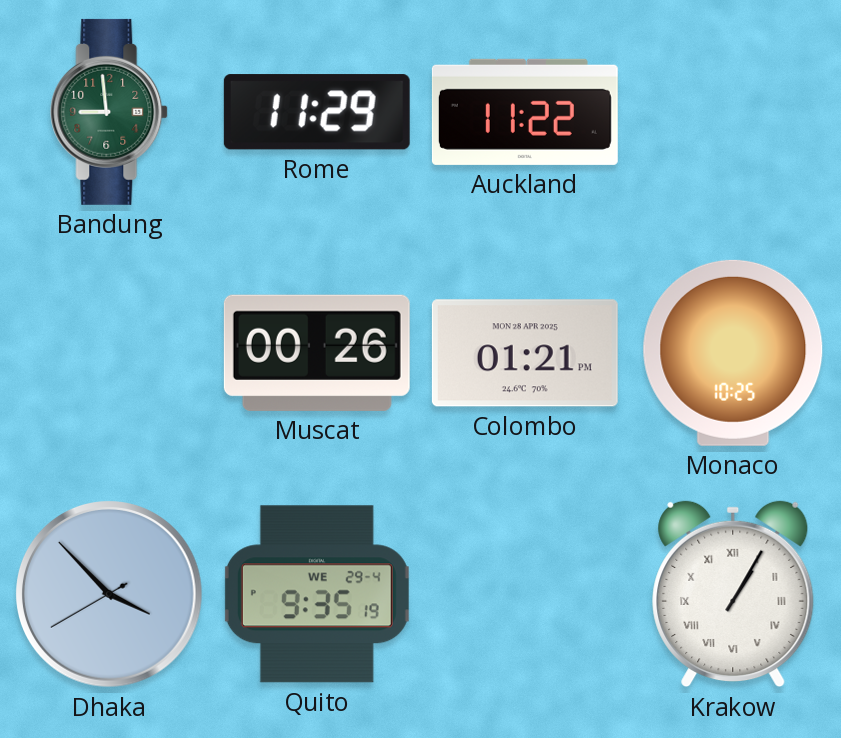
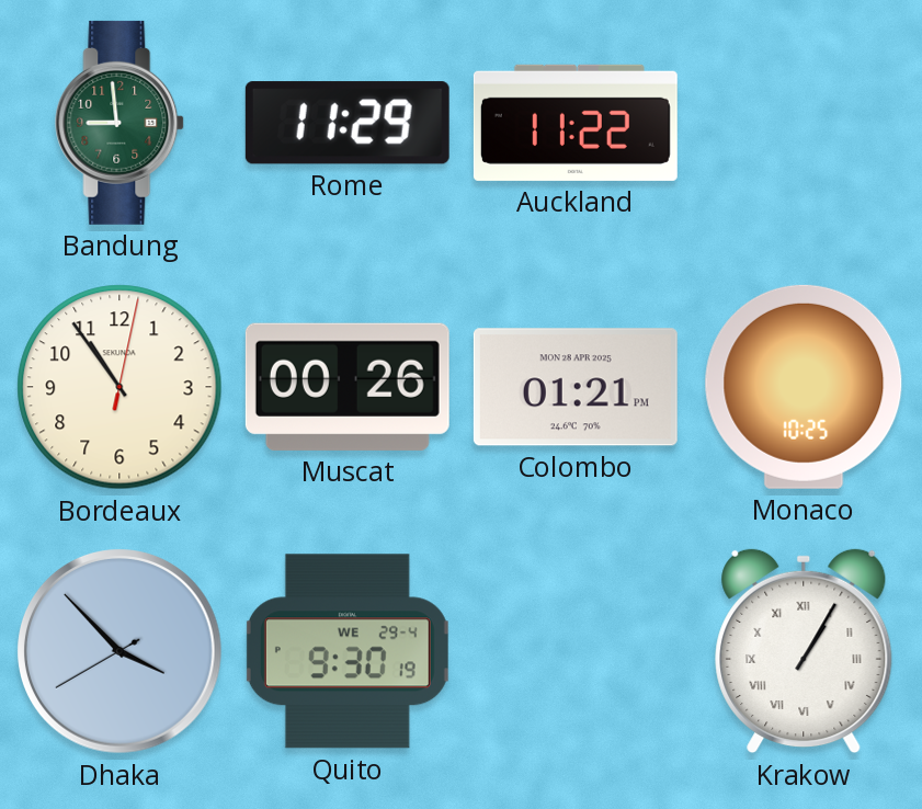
Bordeaux: none -> 10:54 (119, 387)
Quito: 9:35 -> 9:30 (348, 651)
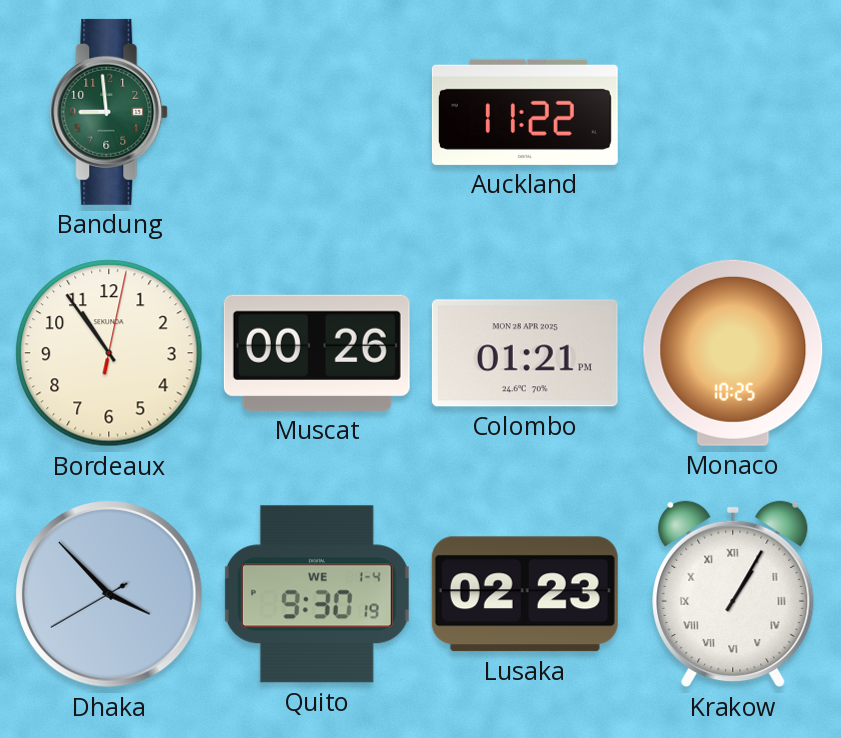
Rome: 11:29 -> none (348, 123)
Quito date: WE 29-4 -> WE 1-4 (317, 594)
Lusaka: none -> 02:23 (525, 594)
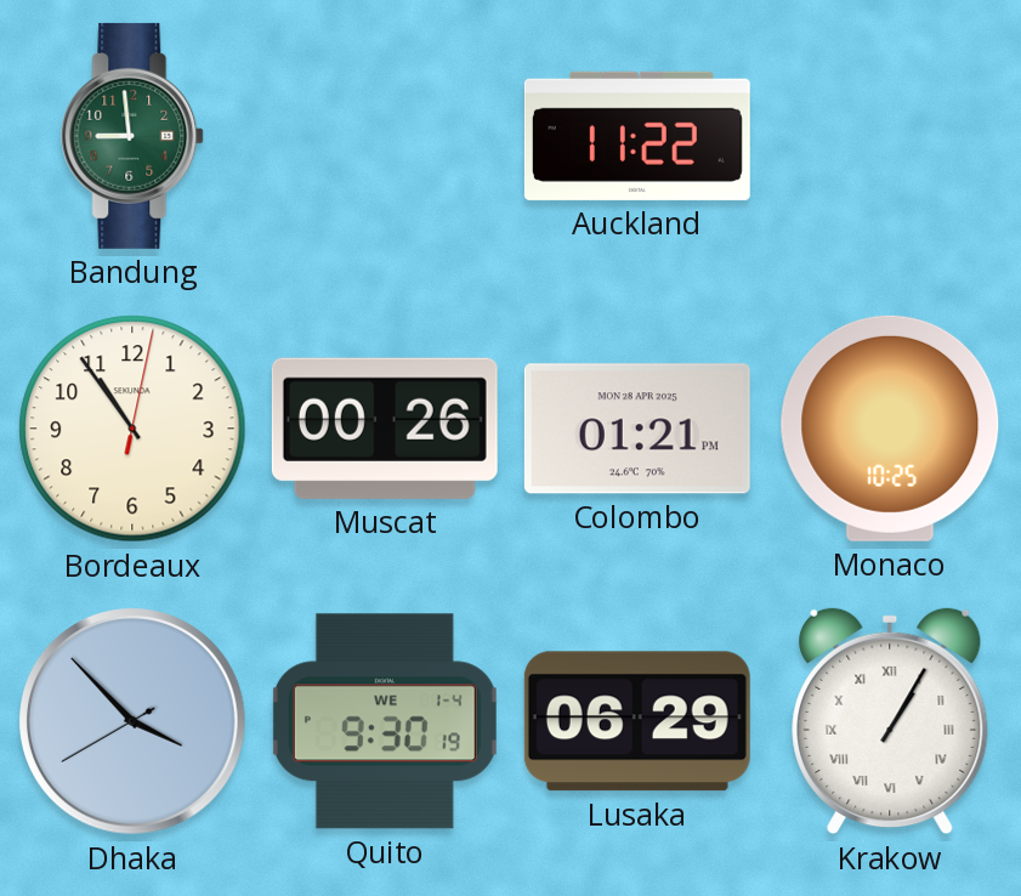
Lusaka: 02:23 -> 06:29 (637, 721)
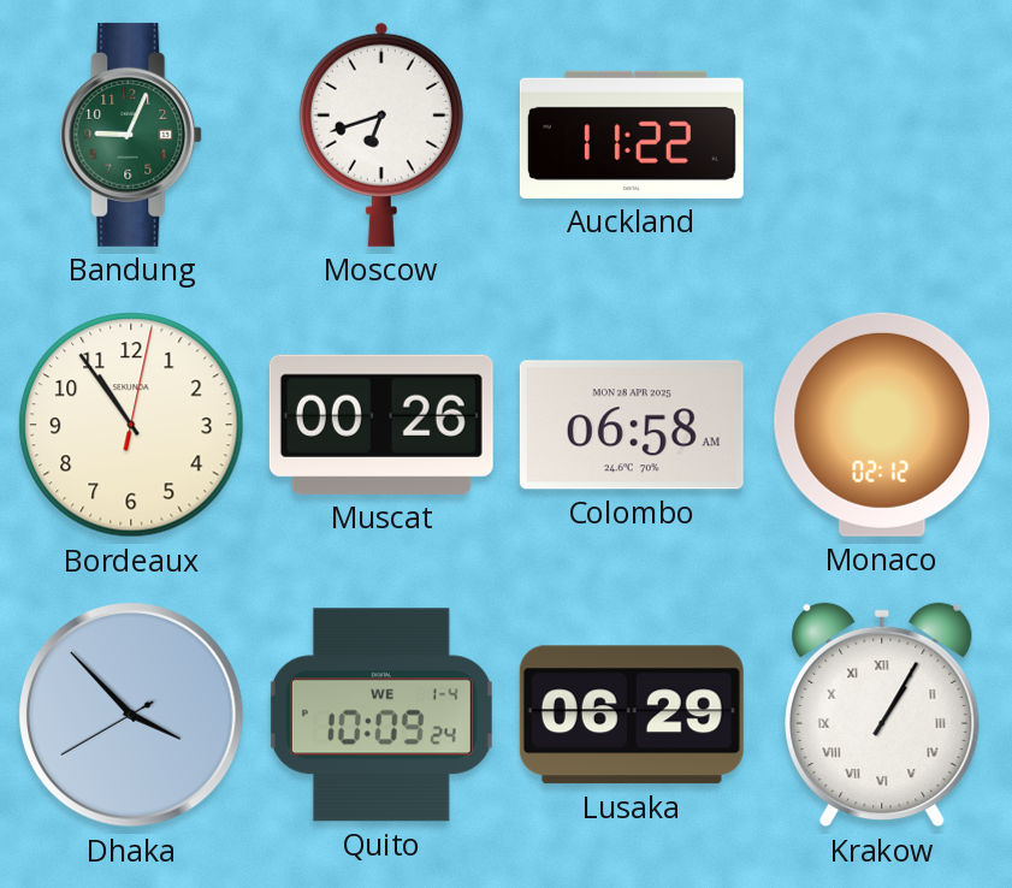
Bandung: 8:59 -> 9:04 (132, 135)
Moscow: none -> 6:42 (381, 135)
Colombo: 01:21 -> 06:58 (632, 425)
Monaco: 10:25 -> 02:12 (882, 425)
Quito: 9:30 -> 10:09 (381, 715)
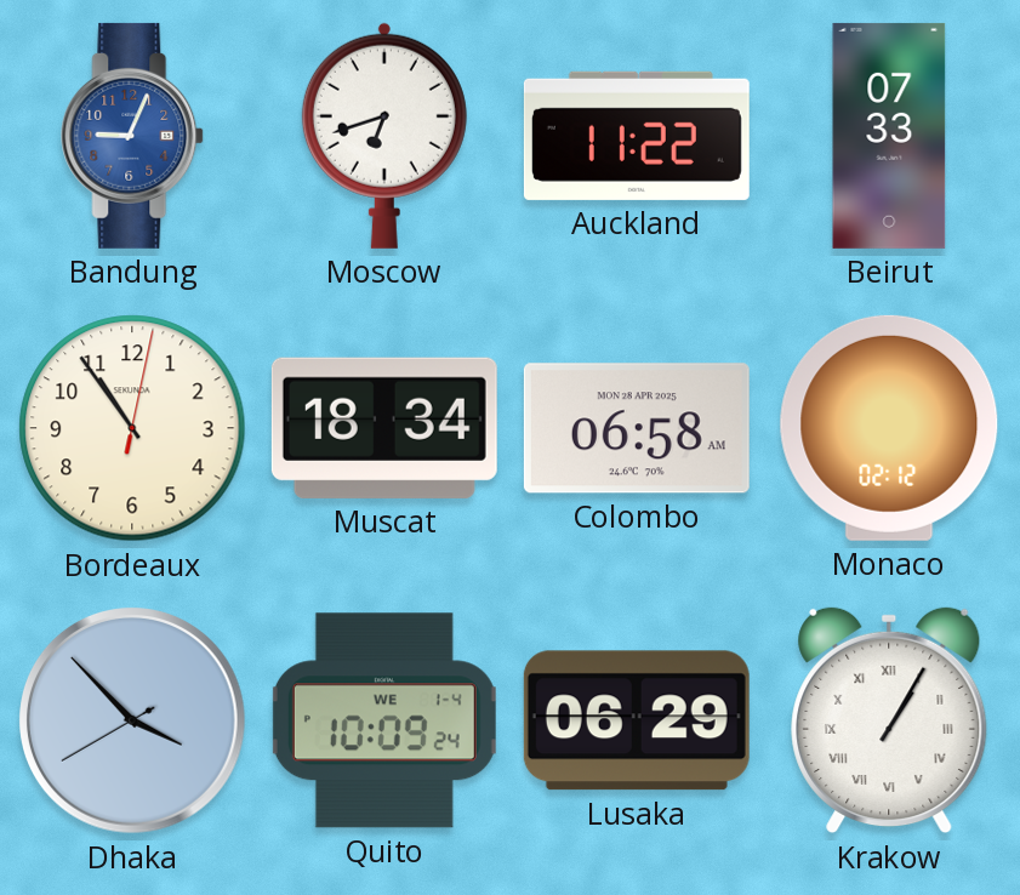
Bandung dial: green -> blue (133, 136)
Beirut: none -> 07:33 (889, 136)
Muscat: 00:26 -> 18:34 (384, 428)
